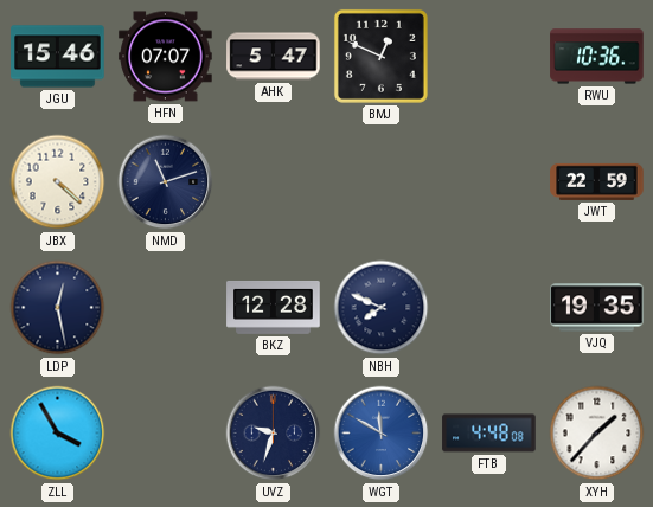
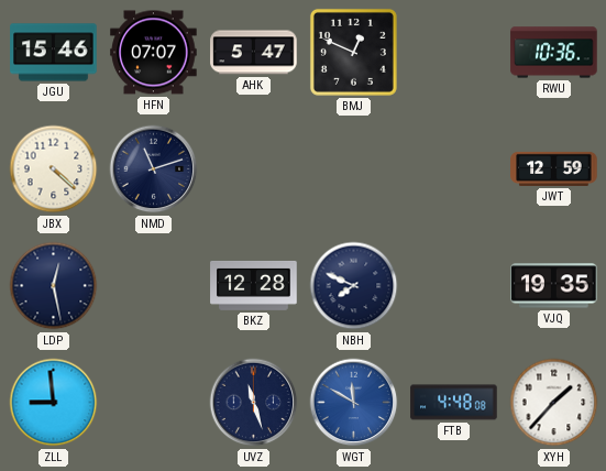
JWT: 22:59 -> 12:59 (554, 168)
ZLL: 3:55 -> 8:59 (54, 403)
UVZ: 9:33 -> 11:27 (254, 403)
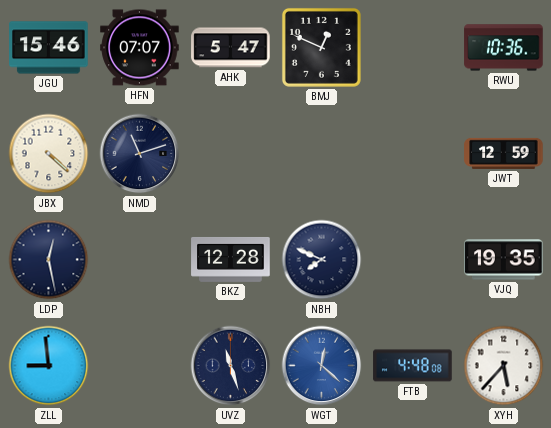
WGT: 11:50 -> 12:22 (322, 366)
XYH: 1:37 -> 5:37 (504, 366)
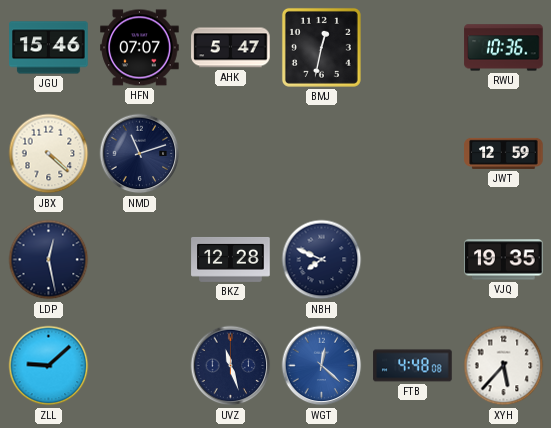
BMJ: 12:49 -> 12:32 (321, 47)
ZLL: 8:59 -> 9:08 (49, 366)
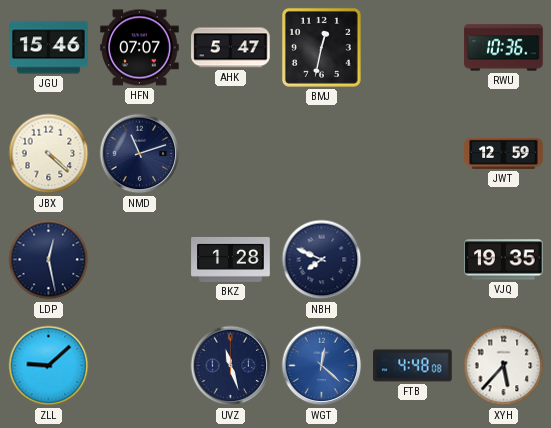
BKZ: 12:28 -> 1:28 (231, 259)
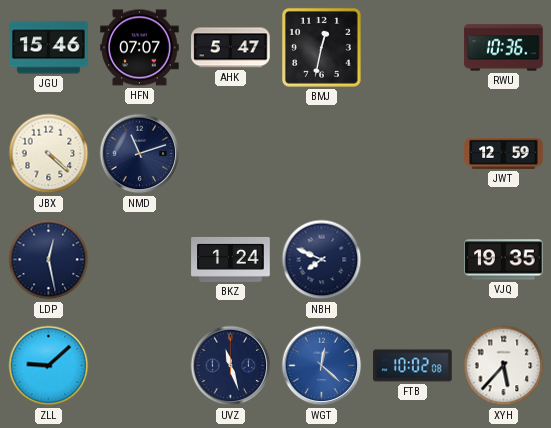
BKZ: 1:28 -> 1:24 (231, 259)
FTB: 4:48 -> 10:02 (413, 366)
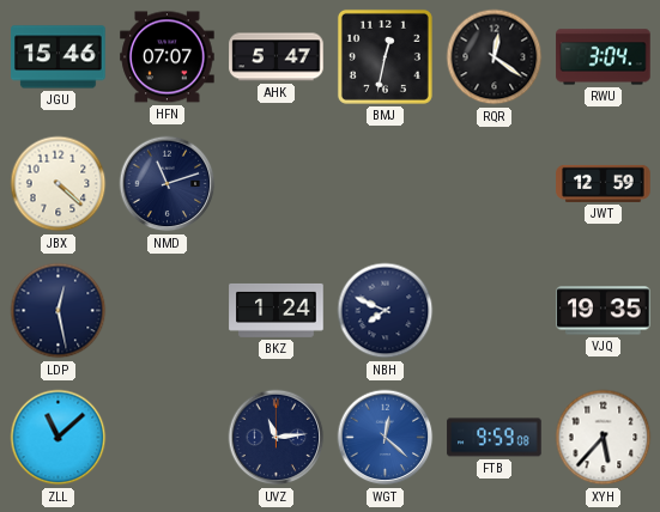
RQR: none -> 12:21 (495, 57)
RWU: 10:36 -> 3:04 (604, 57)
ZLL: 9:08 -> 11:08 (59, 438)
UVZ: 11:27 -> 11:14 (277, 438)
FTB: 10:02 -> 9:59 (495, 438)
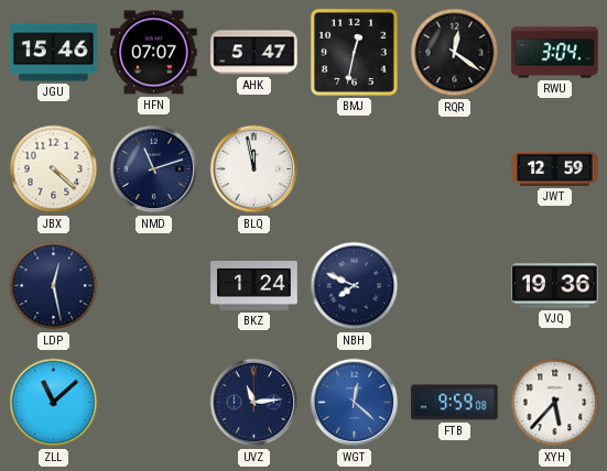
BLQ: none -> 11:58 (254, 169)
VJQ: 19:35 -> 19:36 (555, 286)
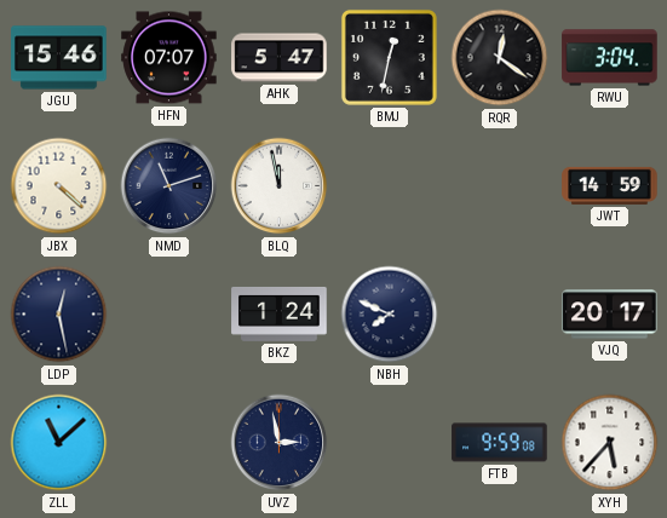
JWT: 12:59 -> 14:59 (610, 185)
VJQ: 19:36 -> 20:17 (610, 315)
UVZ: 11:14 -> 2:58 (280, 443)
WGT: 12:22 -> none (355, 403)
